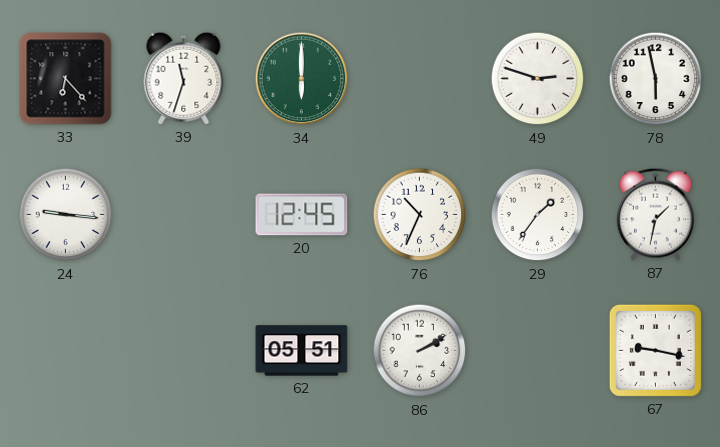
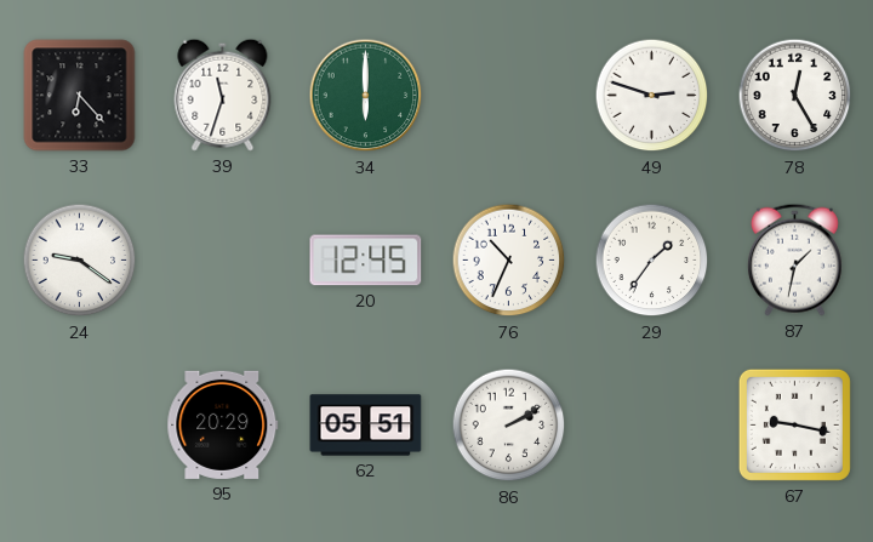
78: 5:58 -> 12:25 (795, 96)
24: 9:16 -> 9:21 (80, 261)
95: none -> 20:29 (223, 424)
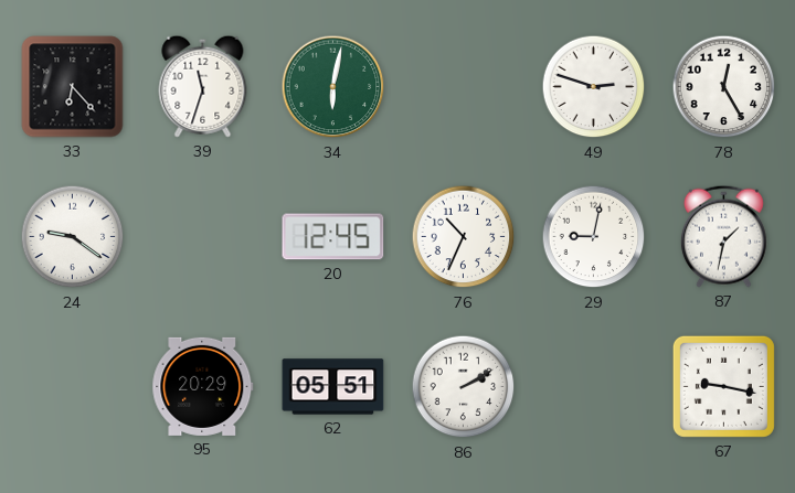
34: 6:00 -> 6:02 (333, 87)
29: 1:36 -> 9:02 (594, 237)
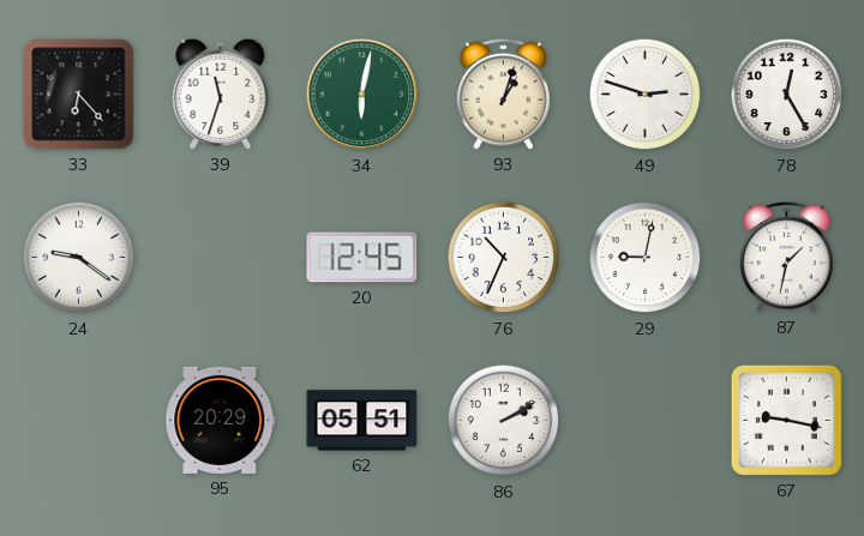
93: none -> 1:03 (503, 94)
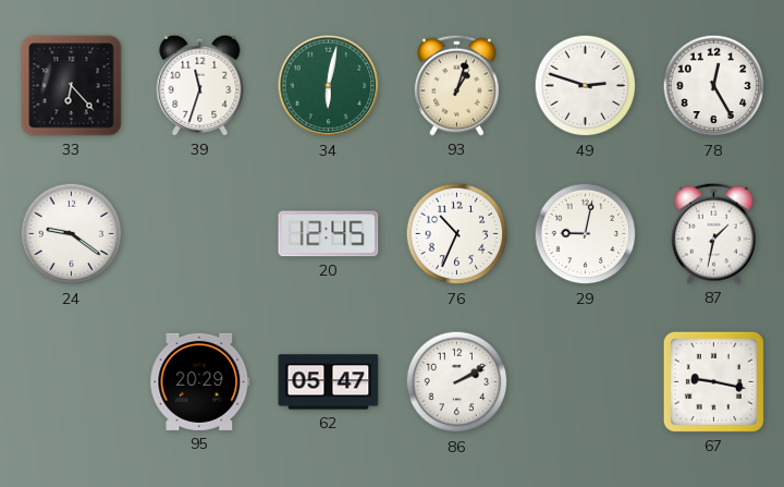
62: 05:51 -> 05:47 (329, 382)
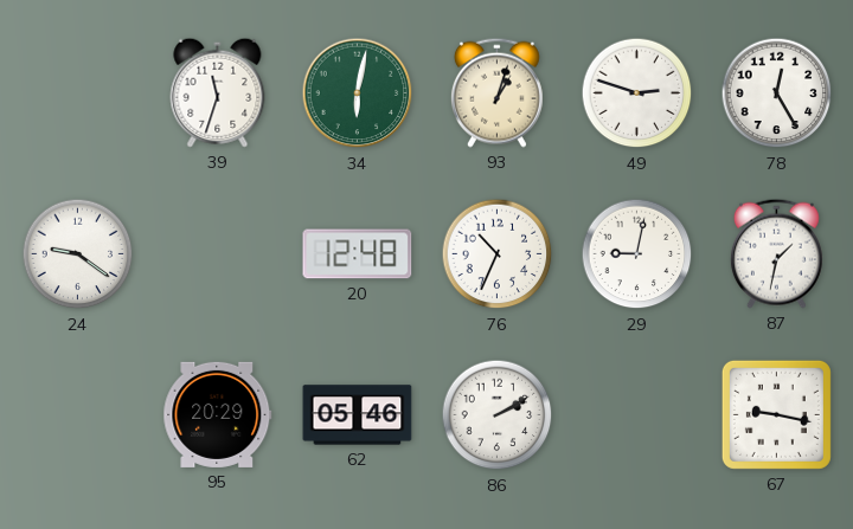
33: 6:23 -> none (72, 86)
20: 12:45 -> 12:48 (358, 254)
62: 05:47 -> 05:46 (358, 415)
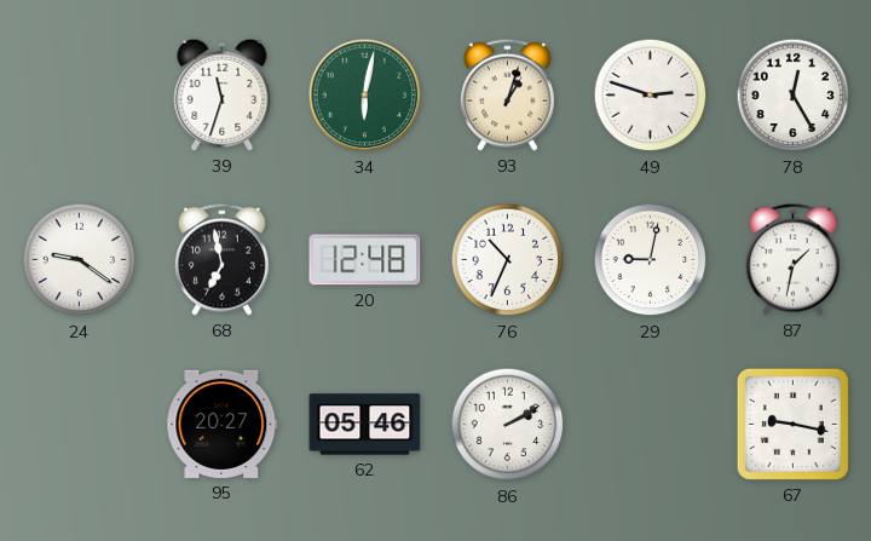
68: none -> 6:58 (221, 259)
95: 20:29 -> 20:27 (223, 424)
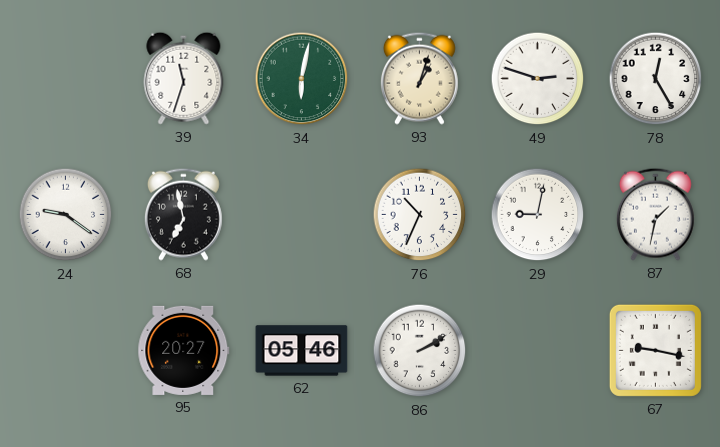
20: 12:48 -> none (365, 260)
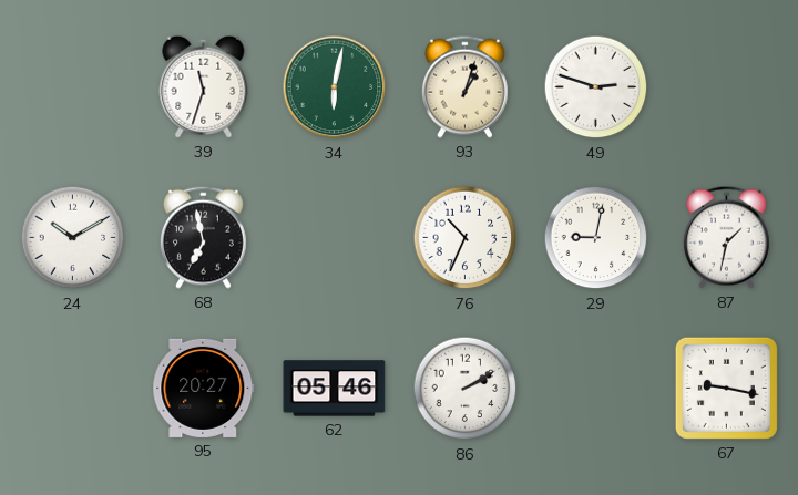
78: 12:25 -> none (656, 79)
24: 9:21 -> 10:10 (73, 238)
